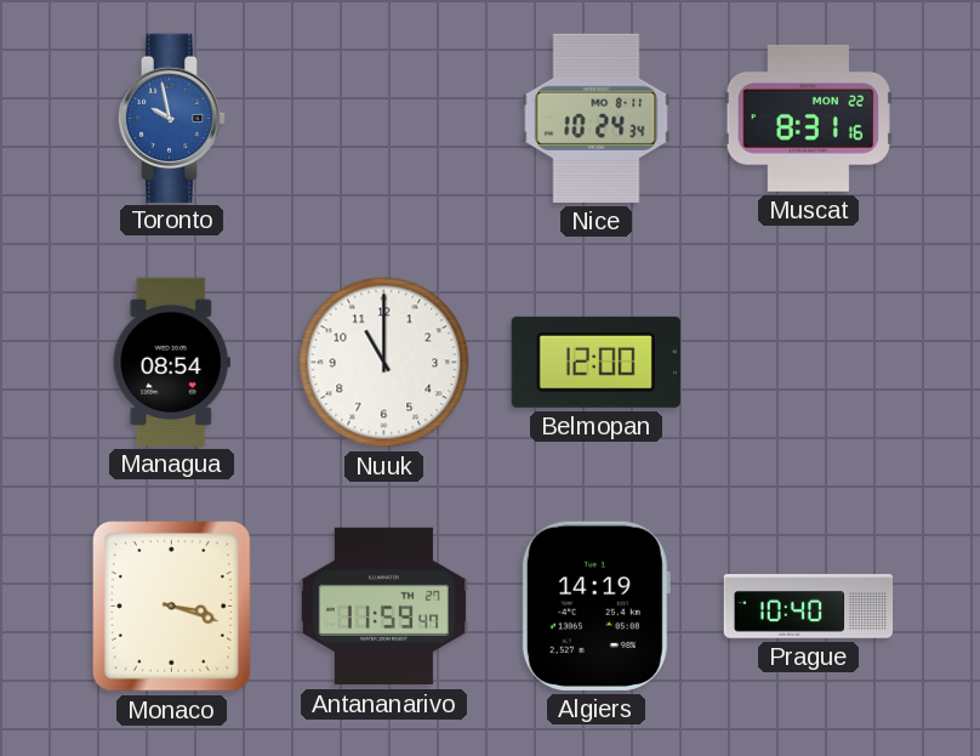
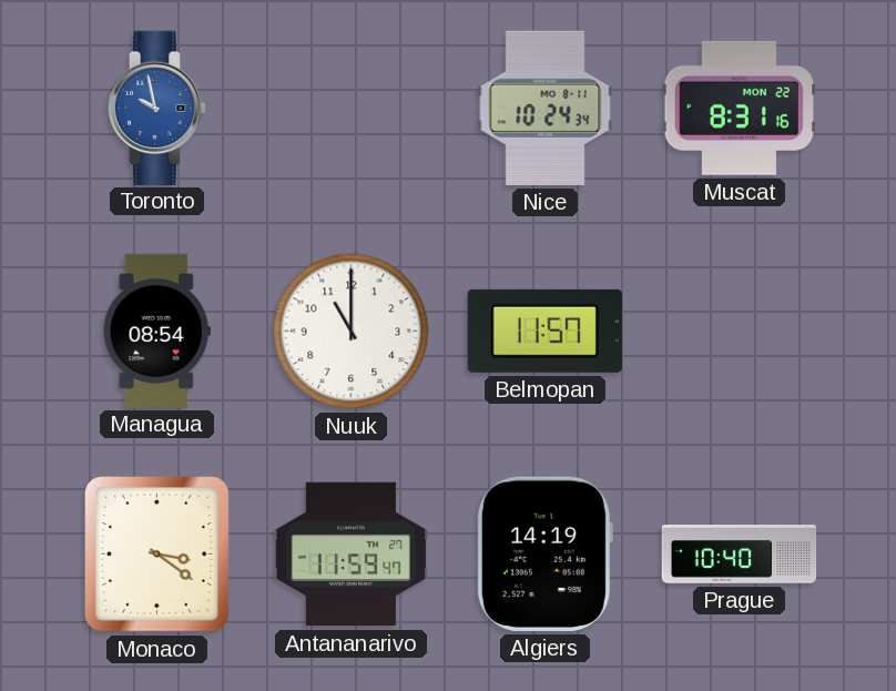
Belmopan: 12:00 -> 11:57 (544, 331)
Monaco: 3:18 -> 3:21 (157, 555)
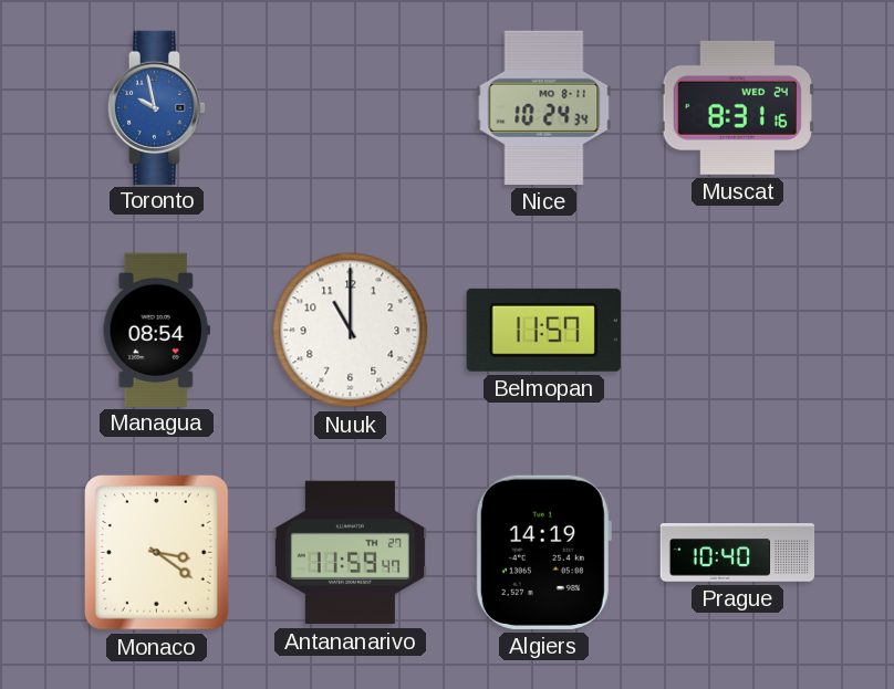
Muscat date: MON 22 -> WED 24 (737, 107)
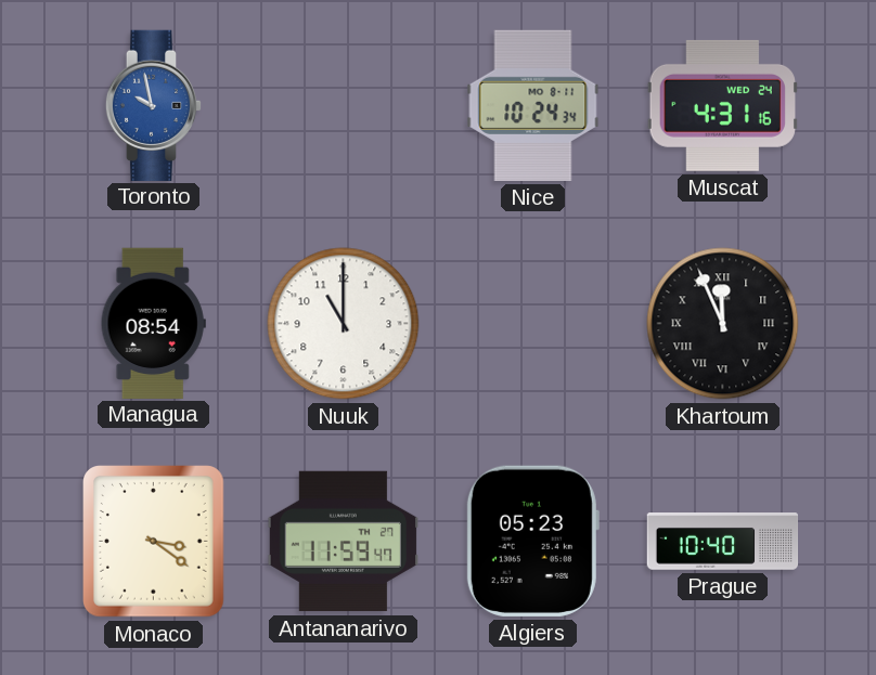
Muscat: 8:31 -> 4:31 (722, 105)
Belmopan: 11:57 -> none (543, 330)
Khartoum: none -> 11:56 (723, 324)
Algiers: 14:19 -> 05:23 (532, 541)
